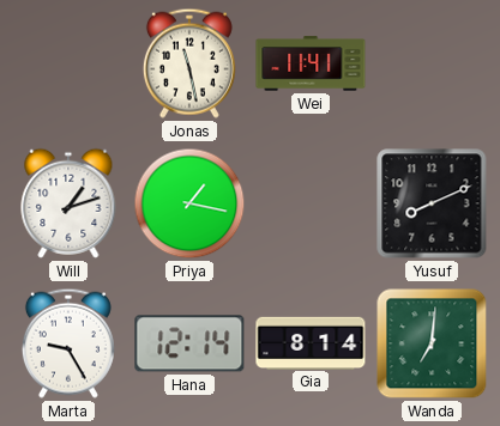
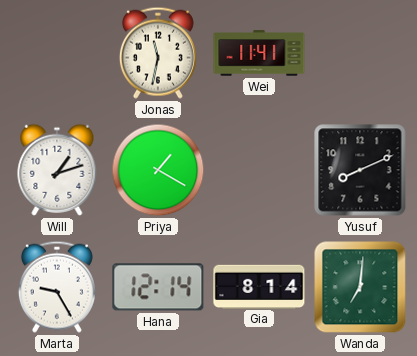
Jonas: 11:28 -> 11:32 (158, 53)
Priya: 1:17 -> 1:20 (158, 170)
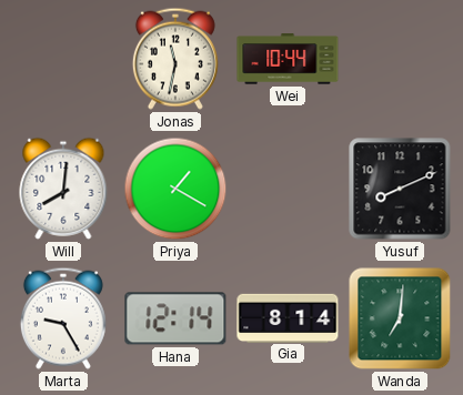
Wei: 11:41 -> 10:44 (288, 59)
Will: 1:12 -> 8:01 (63, 189)
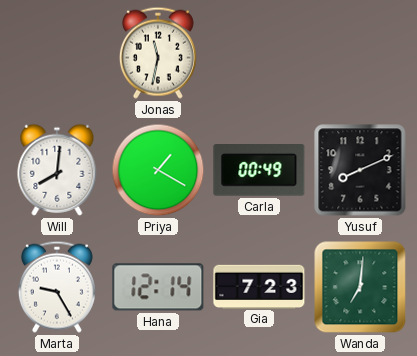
Wei: 10:44 -> none (288, 59)
Carla: none -> 00:49 (259, 171)
Gia: 8:14 -> 7:23 (259, 286)
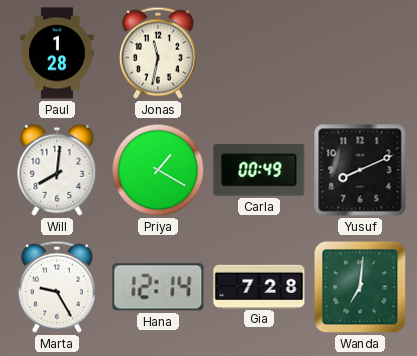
Paul: none -> 1:28 (57, 53)
Gia: 7:23 -> 7:28 (259, 286)
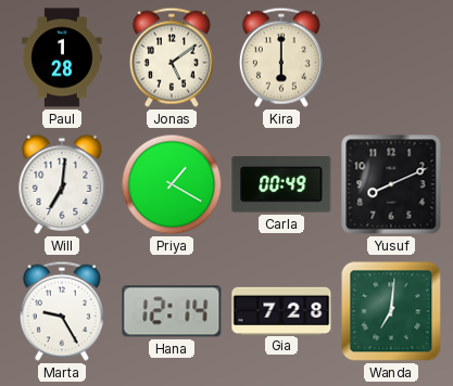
Jonas: 11:32 -> 5:09 (172, 57)
Kira: none -> 6:00 (281, 57)
Will: 8:01 -> 7:01 (62, 184)
